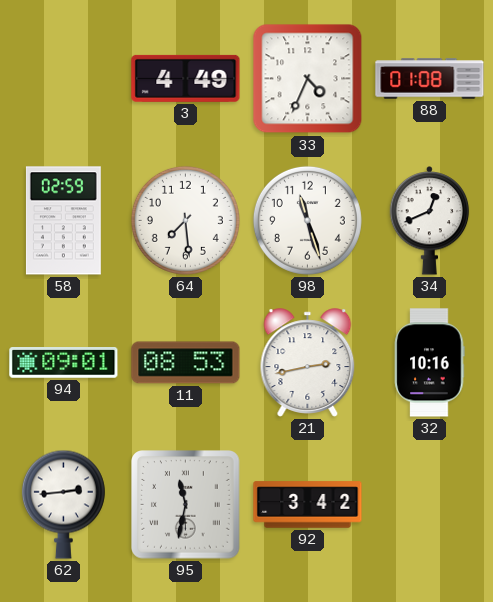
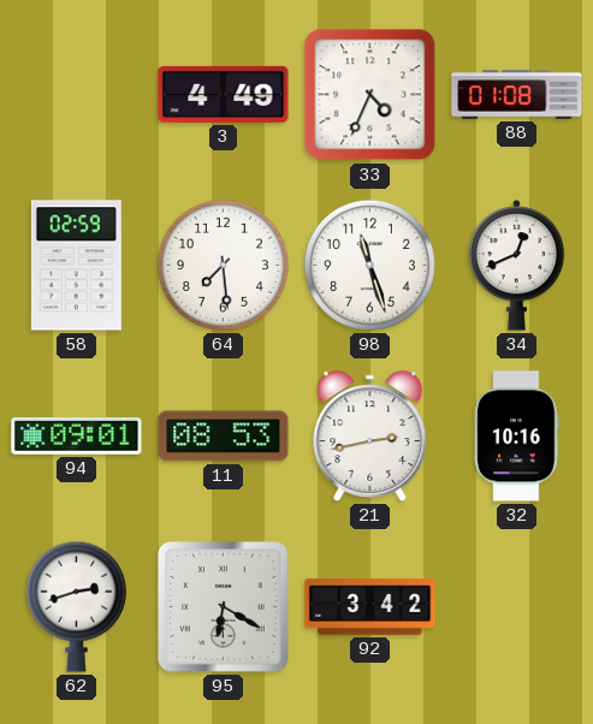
62: 2:44 -> 2:42 (76, 606)
95: 11:32 -> 6:20 (224, 607)
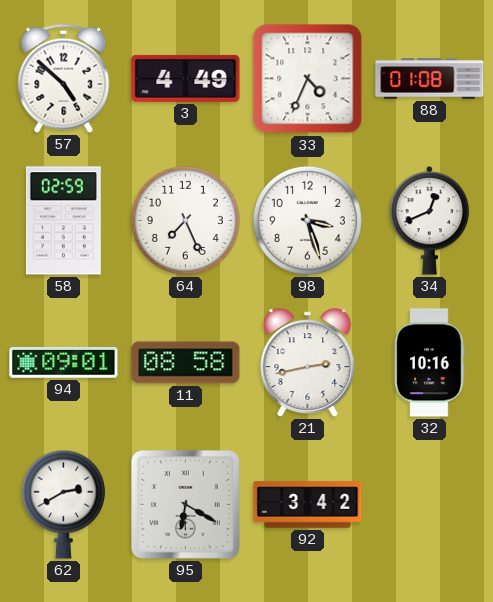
57: none -> 4:52 (64, 78)
64: 7:29 -> 7:26 (185, 220)
98: 11:27 -> 3:27 (307, 220)
11: 08:53 -> 08:58 (186, 363)
62: 2:42 -> 2:40 (63, 504)
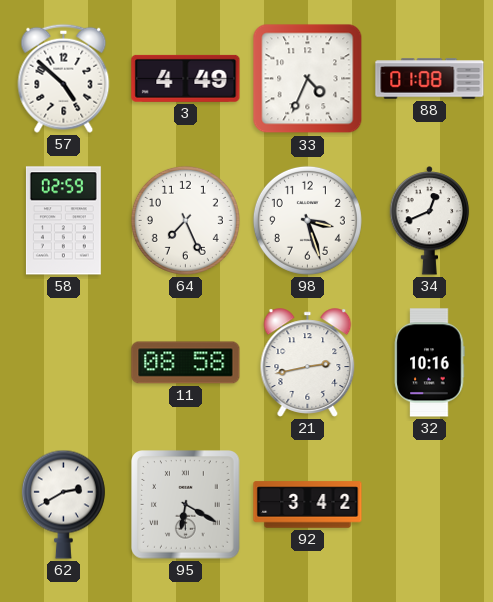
94: 09:01 -> none (64, 363)
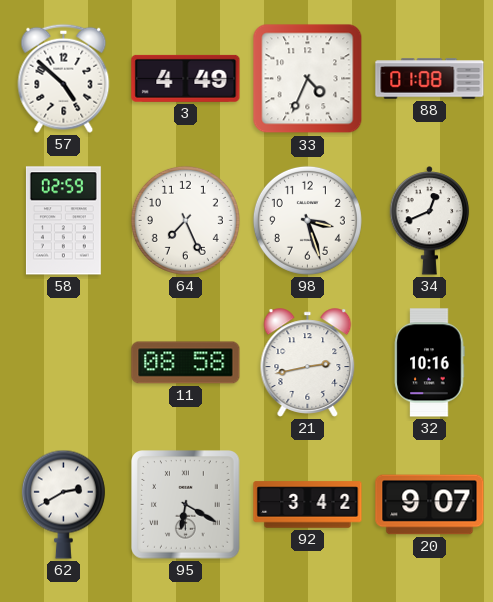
20: none -> 9:07 (430, 505)
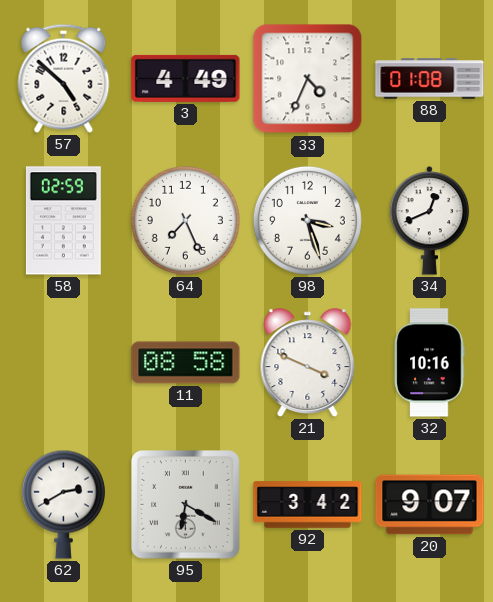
21: 2:43 -> 3:49 (308, 363)
